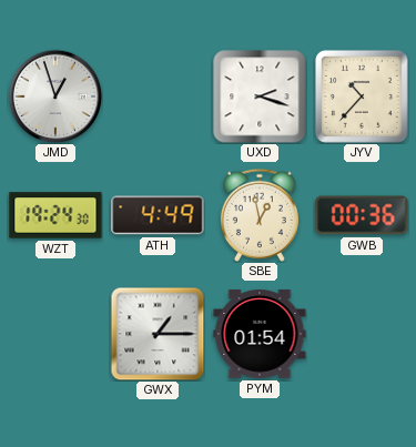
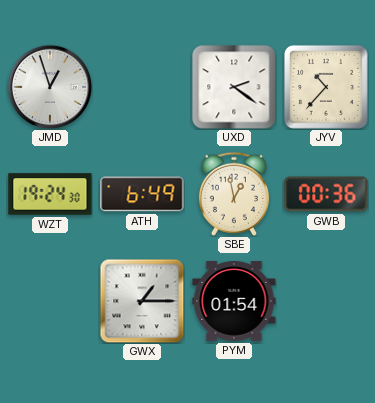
UXD: 2:18 -> 2:21 (234, 87)
ATH: 4:49 -> 6:49 (142, 194)
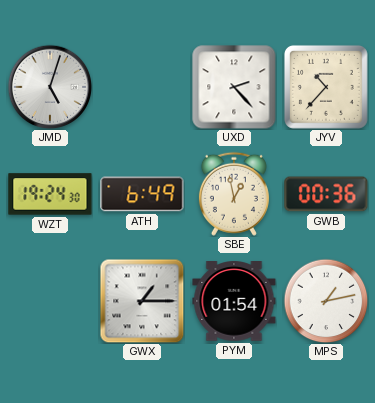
JMD: 12:57 -> 5:03 (50, 87)
UXD: 2:21 -> 2:23 (234, 87)
MPS: none -> 1:13 (326, 301)
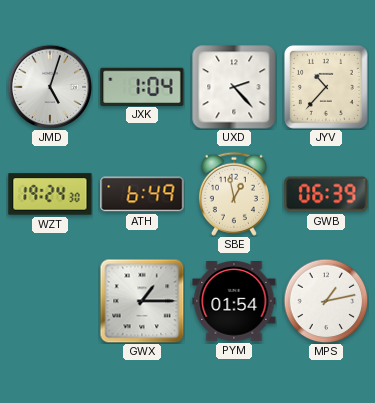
JXK: none -> 1:04 (142, 86)
GWB: 00:36 -> 06:39 (326, 194)
